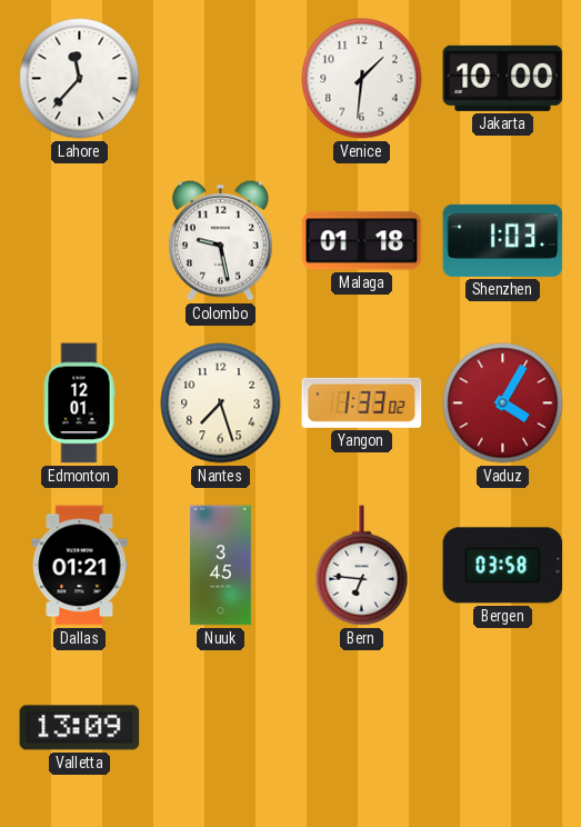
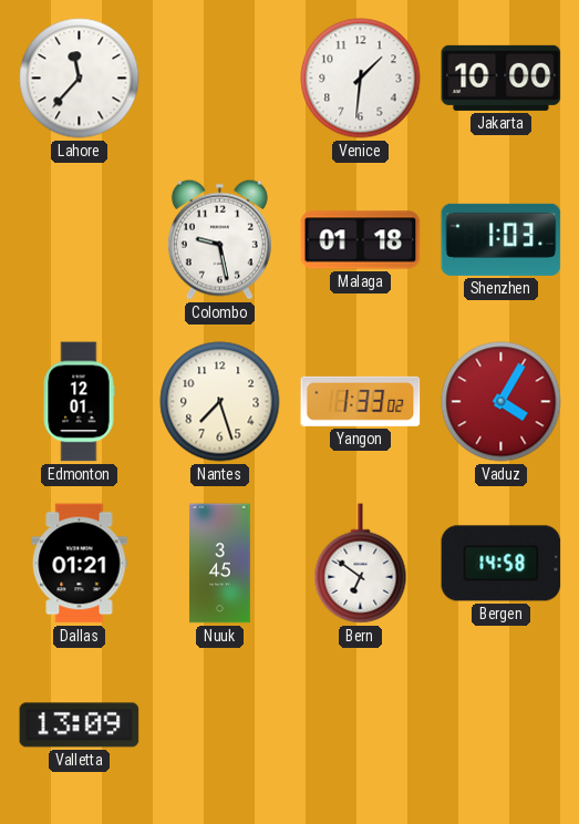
Bern: 6:46 -> 6:51 (361, 564)
Bergen: 03:58 -> 14:58 (502, 564)
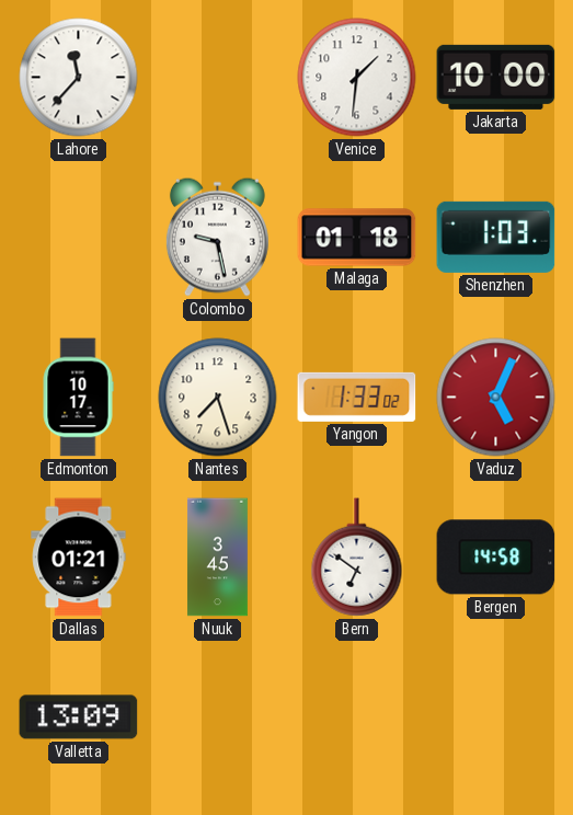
Edmonton: 12:01 -> 10:17 (78, 398)
Vaduz: 4:05 -> 5:04 (496, 398)
